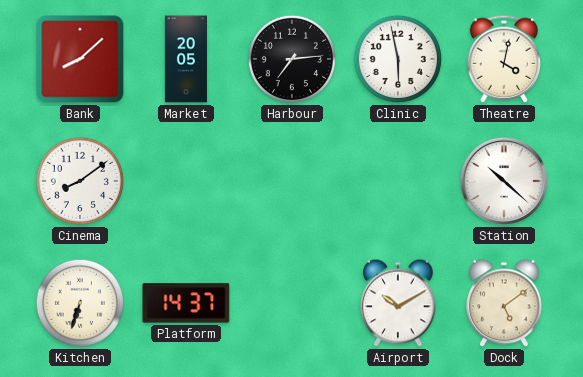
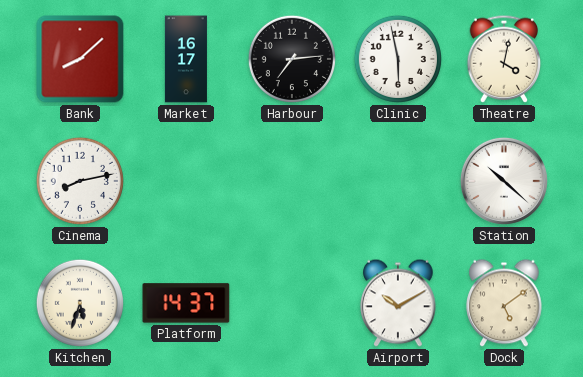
Market: 20:05 -> 16:17 (186, 59)
Cinema: 8:09 -> 8:13 (80, 181)
Kitchen: 6:33 -> 5:33 (80, 303)
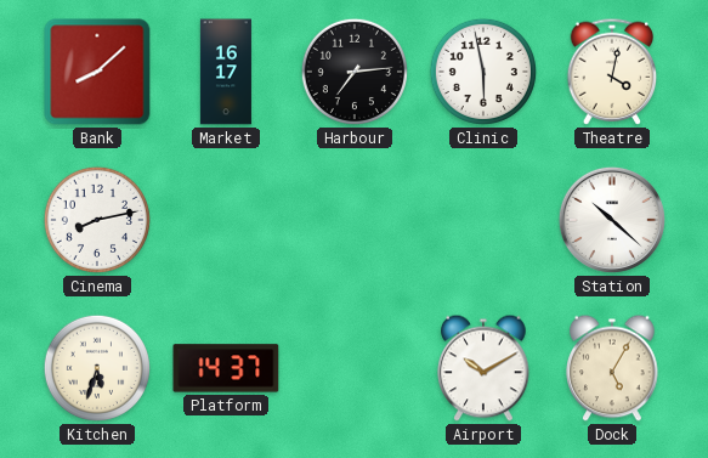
Dock: 5:09 -> 5:05 (612, 368)
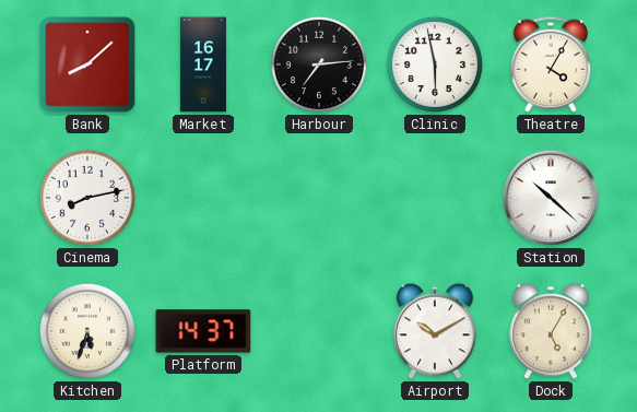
Theatre: 4:02 -> 4:05 (551, 64)
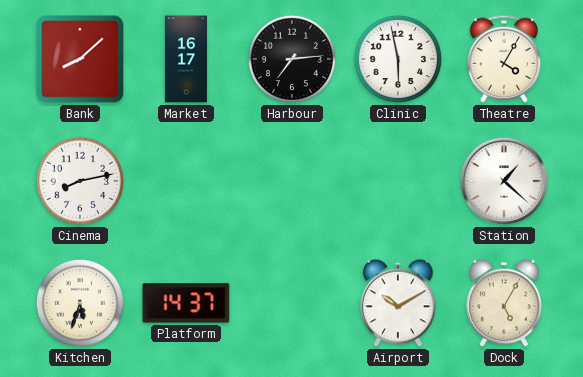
Station: 10:22 -> 1:22 (504, 181)
